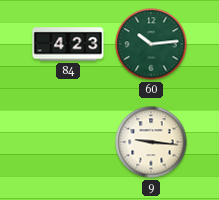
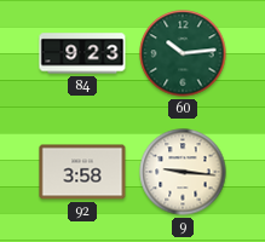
84: 4:23 -> 9:23 (82, 53)
92: none -> 3:58 (82, 172)
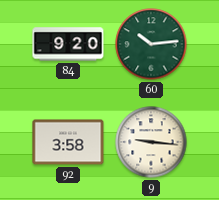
84: 9:23 -> 9:20 (68, 44)
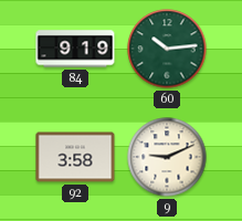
84: 9:20 -> 9:19 (75, 49)
9: 9:16 -> 9:11 (167, 157)
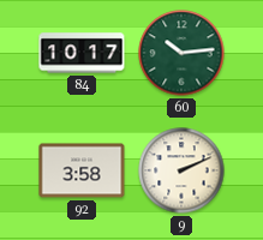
84: 9:19 -> 10:17 (82, 53)
9: 9:11 -> 2:11 (181, 170)
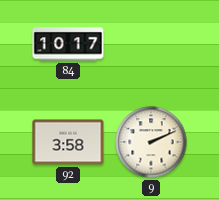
60: 10:14 -> none (181, 53)
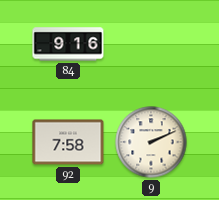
84: 10:17 -> 9:16 (68, 44)
92: 3:58 -> 7:58 (68, 142)
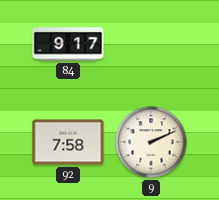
84: 9:16 -> 9:17 (68, 44)
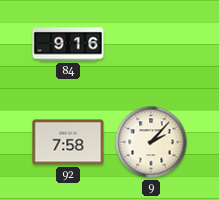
84: 9:17 -> 9:16 (68, 44)
9: 2:11 -> 2:07 (151, 142)
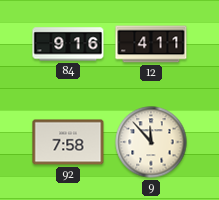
12: none -> 4:11 (151, 44)
9: 2:07 -> 11:53 (151, 142)
